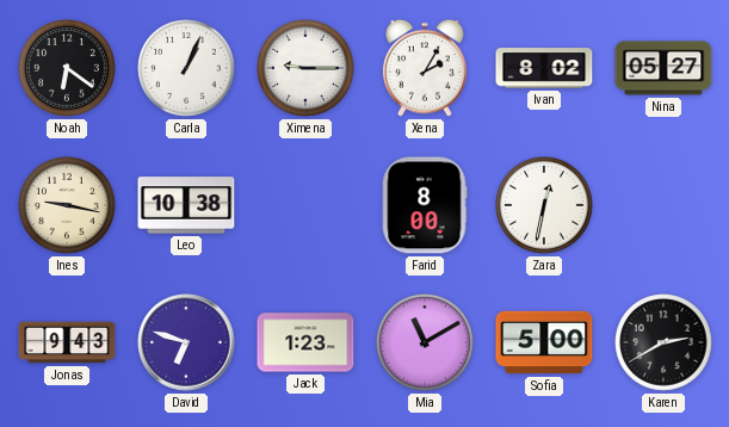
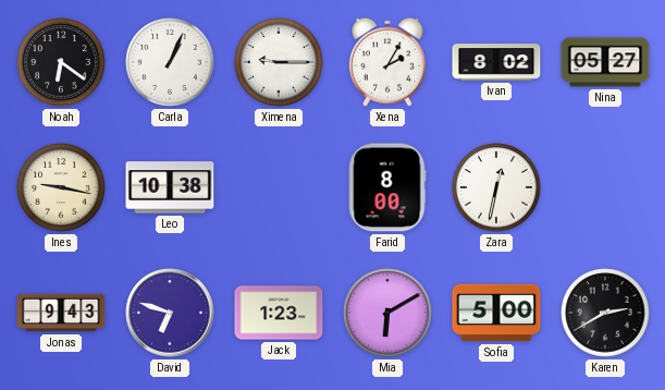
Mia: 11:10 -> 6:10 (387, 313)
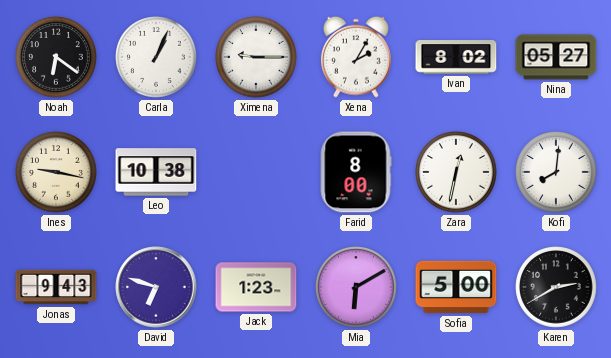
Kofi: none -> 8:01 (556, 172)
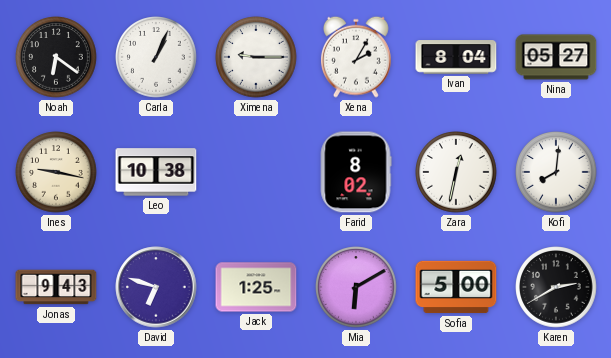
Ivan: 8:02 -> 8:04 (456, 57)
Farid: 8:00 -> 8:02 (356, 172)
Jack: 1:23 -> 1:25 (256, 287)
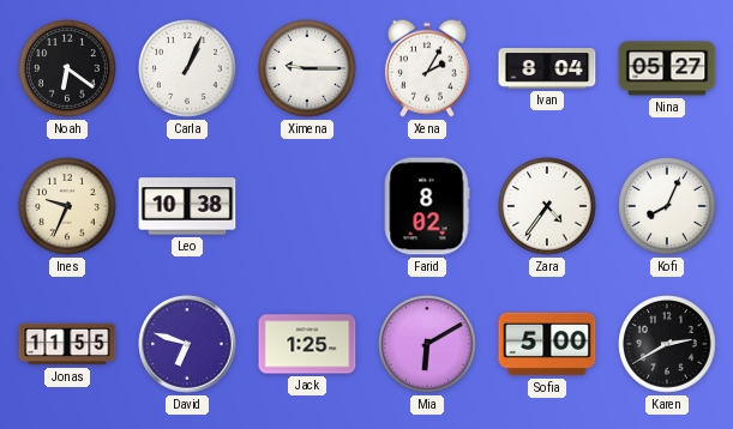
Ines: 9:17 -> 9:34 (67, 206)
Zara: 12:32 -> 4:36 (547, 206)
Kofi: 8:01 -> 8:04 (667, 206)
Jonas: 9:43 -> 11:55 (67, 344)
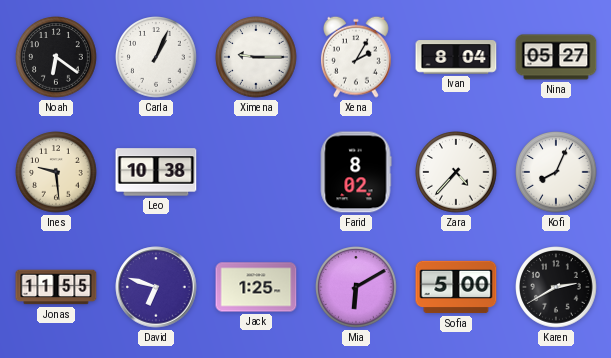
Ines: 9:34 -> 9:29 (56, 172)
Zara: 4:36 -> 4:37 (456, 172)
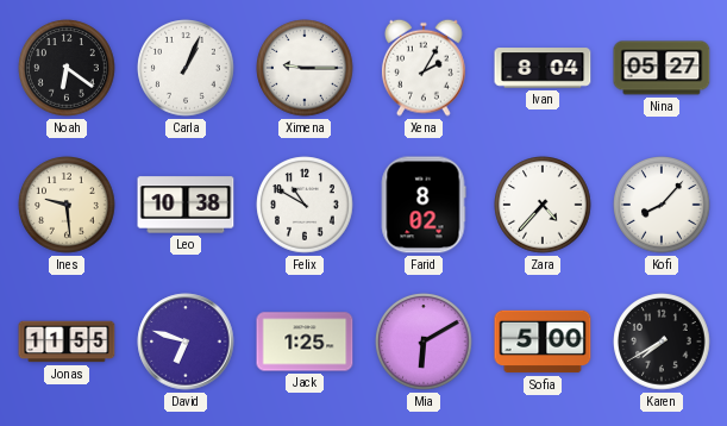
Felix: none -> 10:50 (305, 205)
Kofi: 8:04 -> 8:07 (662, 205)
Karen: 2:40 -> 7:40 (662, 342)
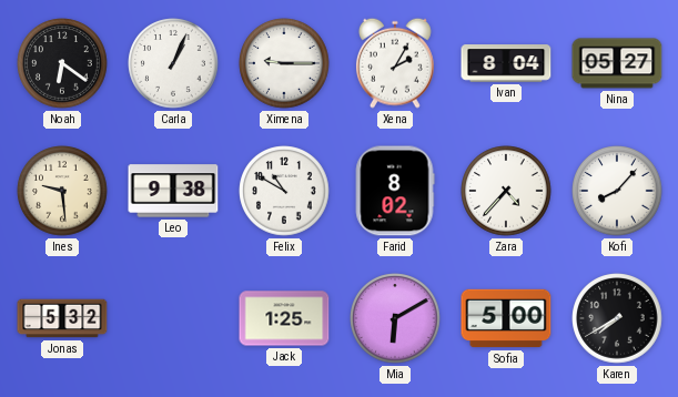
Leo: 10:38 -> 9:38 (173, 191)
Jonas: 11:55 -> 5:32 (62, 318)
David: 6:48 -> none (186, 342)
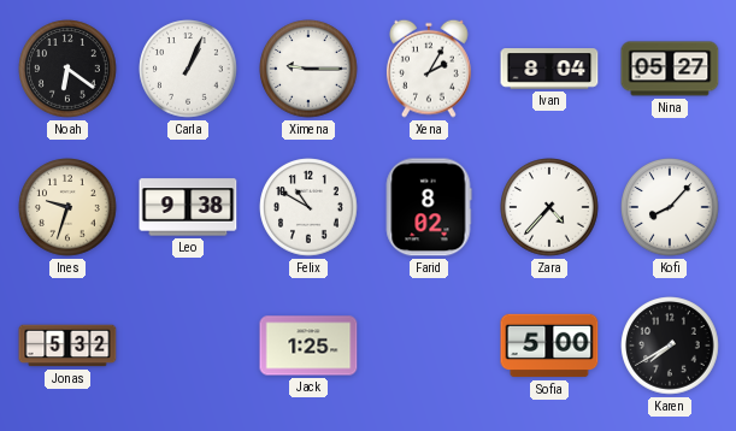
Ines: 9:29 -> 9:33 (67, 207)
Mia: 6:10 -> none (395, 318)
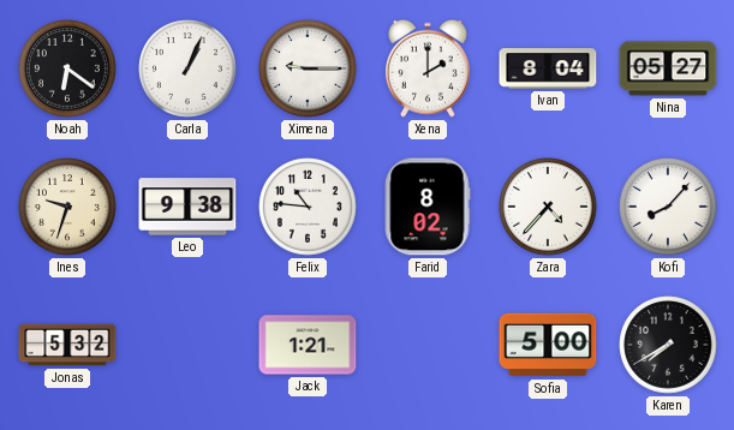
Xena: 2:05 -> 2:00 (428, 68)
Felix: 10:50 -> 10:46 (308, 207)
Jack: 1:25 -> 1:21 (308, 345)
